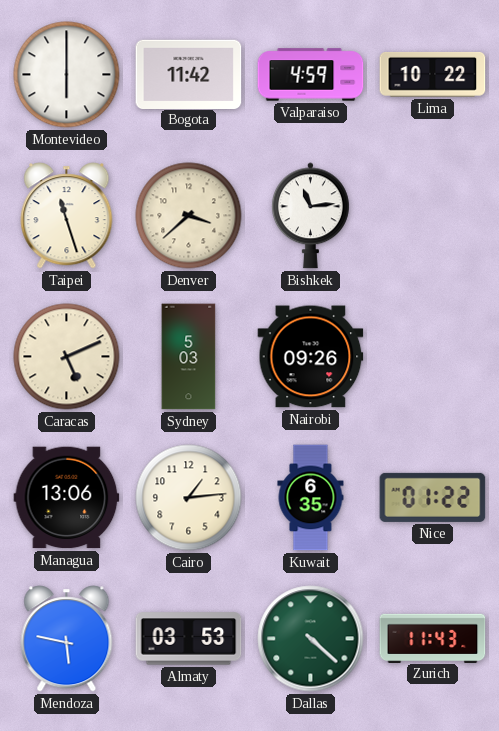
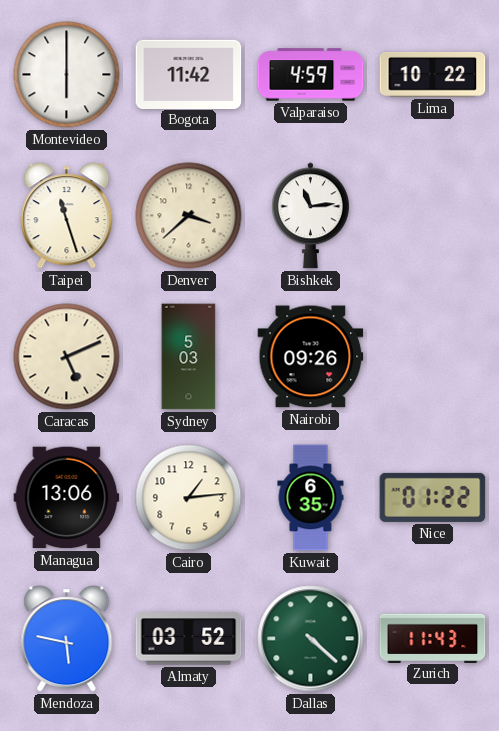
Almaty: 03:53 -> 03:52 (189, 639)
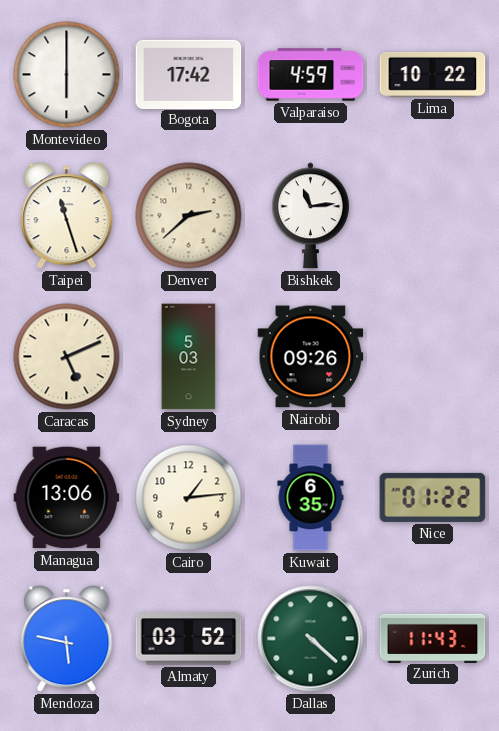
Bogota: 11:42 -> 17:42 (189, 74)
Denver: 3:38 -> 2:38 (189, 216)
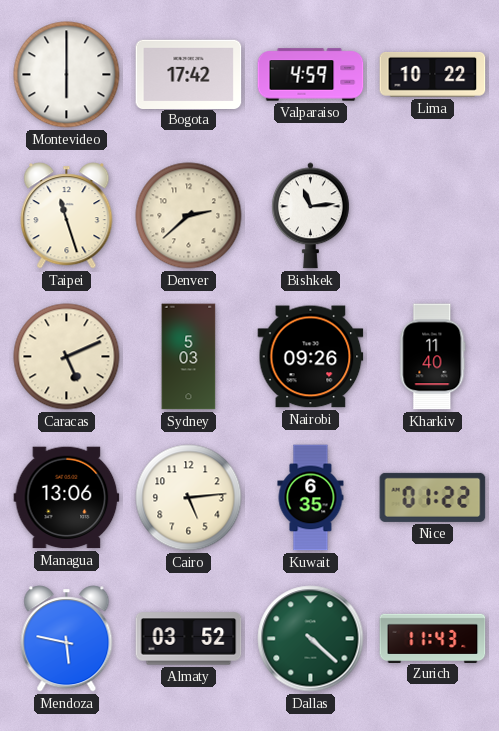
Kharkiv: none -> 11:40 (433, 357)
Cairo: 1:14 -> 5:14 (189, 498)
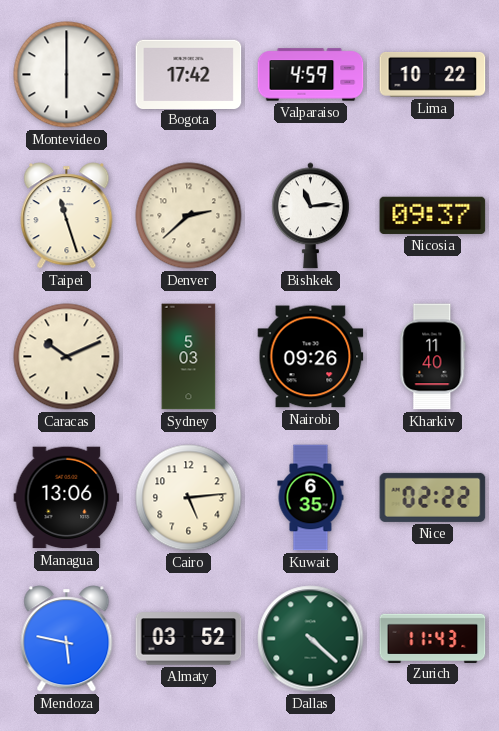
Nicosia: none -> 09:37 (433, 215)
Caracas: 5:11 -> 10:11 (67, 357)
Nice: 01:22 -> 02:22 (433, 497)
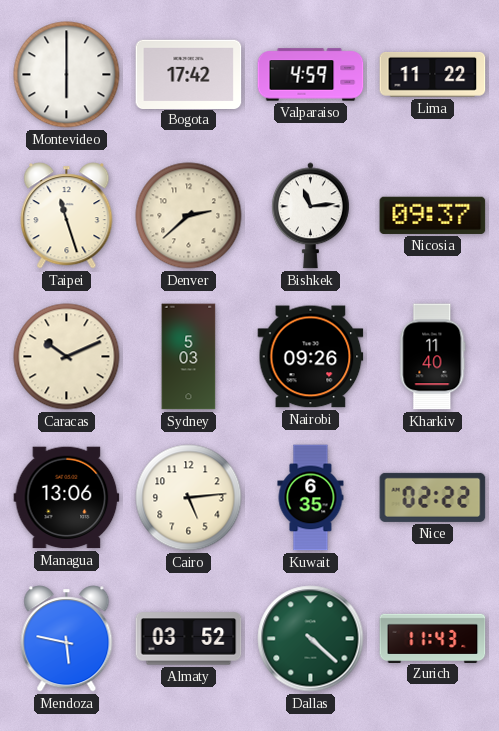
Lima: 10:22 -> 11:22 (433, 74)
